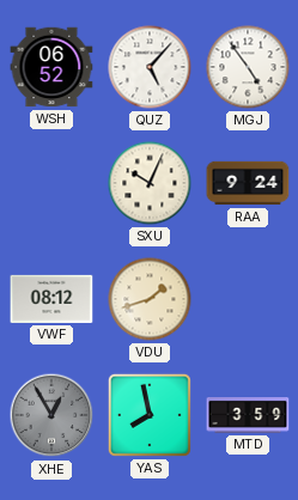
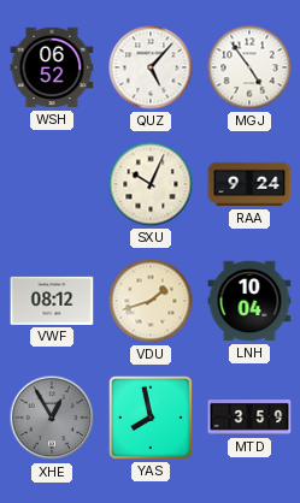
LNH: none -> 10:04 (249, 301)
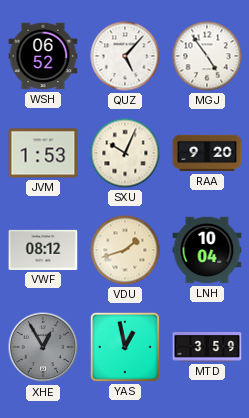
JVM: none -> 1:53 (43, 153)
RAA: 9:24 -> 9:20 (207, 153)
YAS: 7:58 -> 12:58 (125, 347)
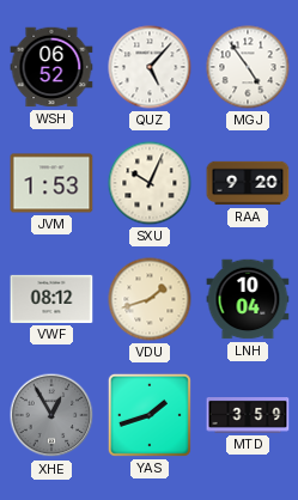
YAS: 12:58 -> 1:42 (150, 415)
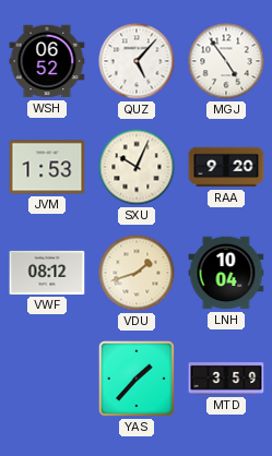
XHE: 12:55 -> none (51, 415)
YAS: 1:42 -> 1:37 (137, 379)
